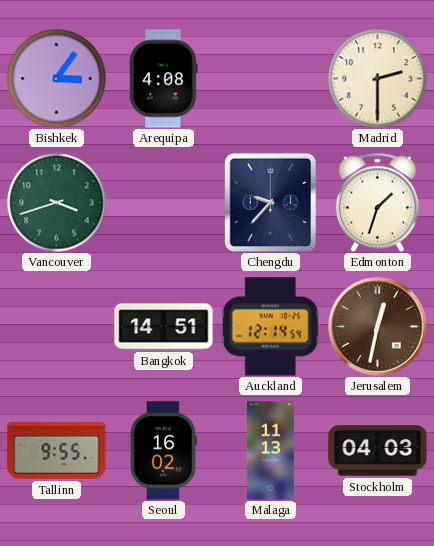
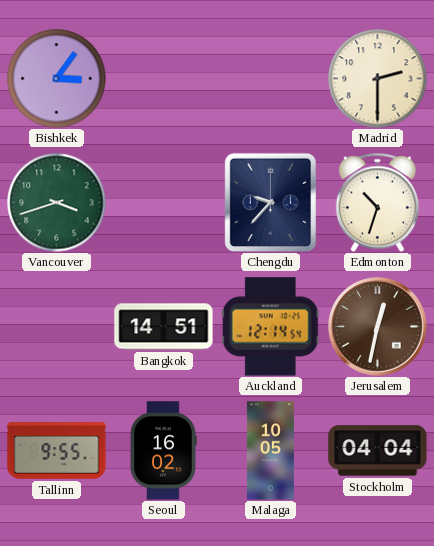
Arequipa: 4:08 -> none (164, 79)
Edmonton: 1:33 -> 10:33 (377, 202)
Malaga: 11:13 -> 10:05 (270, 451)
Stockholm: 04:03 -> 04:04 (378, 451)
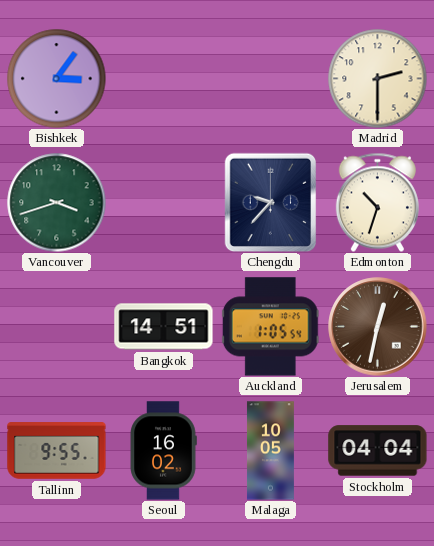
Auckland: 12:14 -> 1:05 (270, 327)
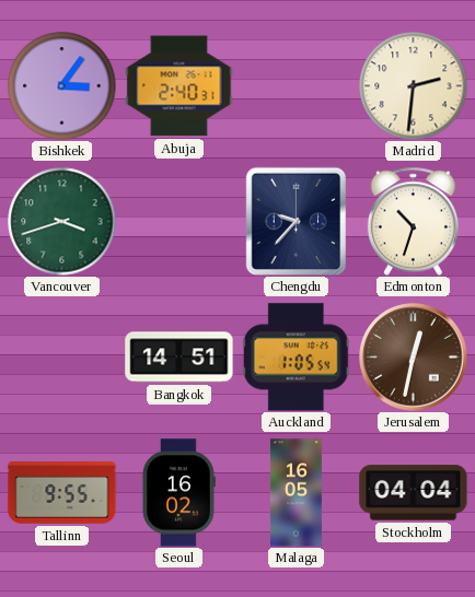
Abuja: none -> 2:40 (179, 86)
Madrid: 2:30 -> 2:31 (414, 86)
Malaga: 10:05 -> 16:05 (296, 493)
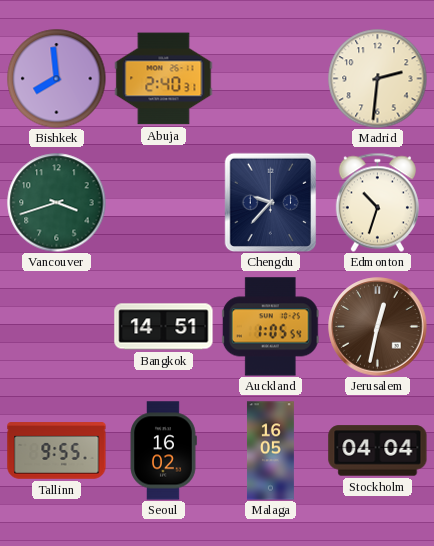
Bishkek: 3:06 -> 7:59 (57, 79)
